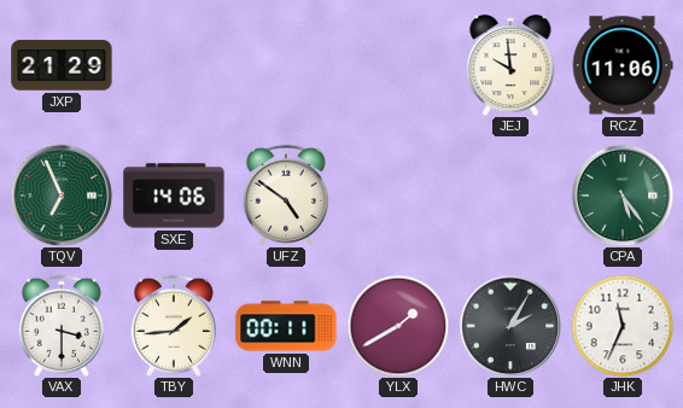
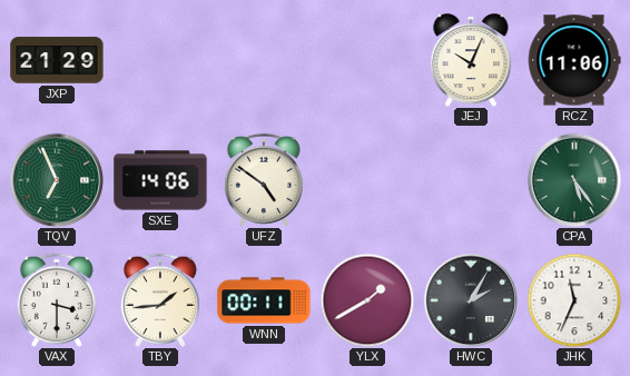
JEJ: 9:59 -> 10:04 (471, 60)
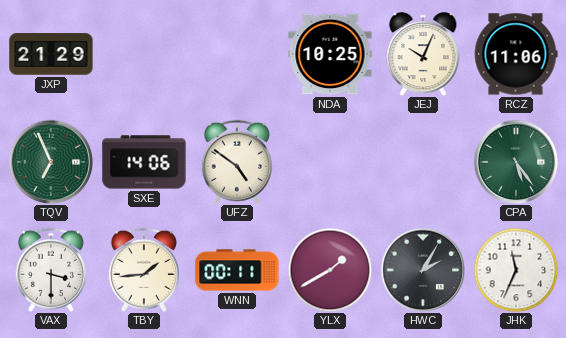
NDA: none -> 10:25 (330, 54)
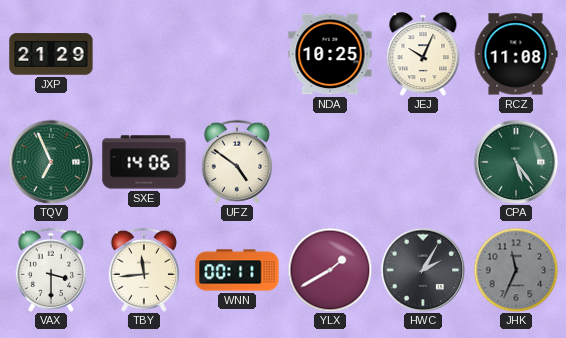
RCZ: 11:06 -> 11:08 (516, 54)
TBY: 1:44 -> 11:44 (144, 270)
JHK dial: white -> grey (516, 270)
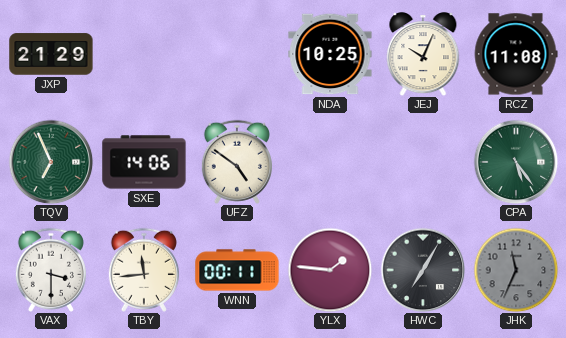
YLX: 1:40 -> 1:46 (330, 270)
HWC: 2:05 -> 7:05 (423, 270)
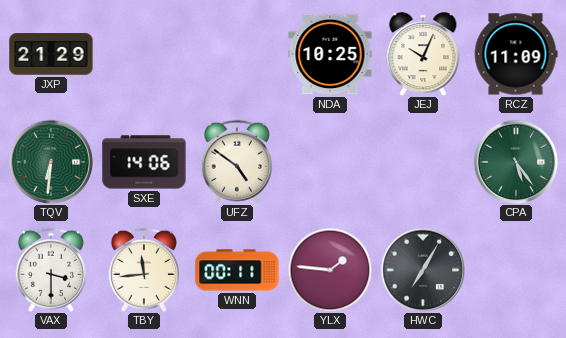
RCZ: 11:08 -> 11:09 (516, 54)
TQV: 6:56 -> 6:31 (51, 162)
JHK: 11:34 -> none (516, 270)
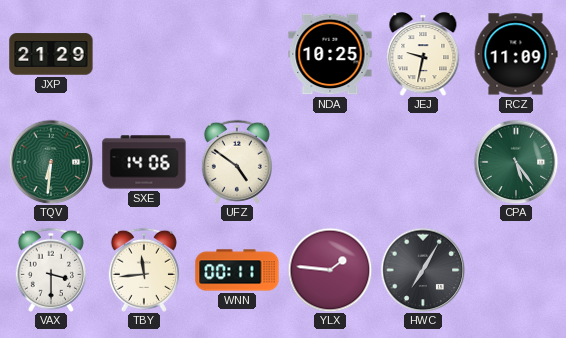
JEJ: 10:04 -> 9:32 (423, 54)
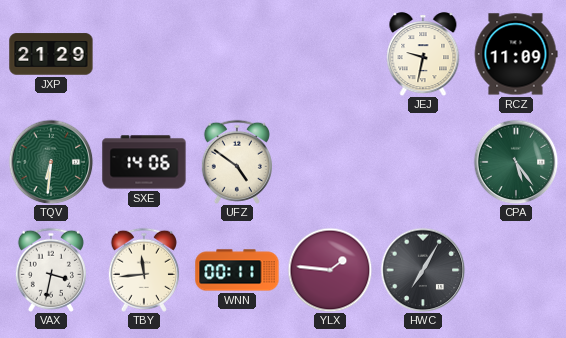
NDA: 10:25 -> none (330, 54)
VAX: 3:30 -> 3:32 (51, 270)
